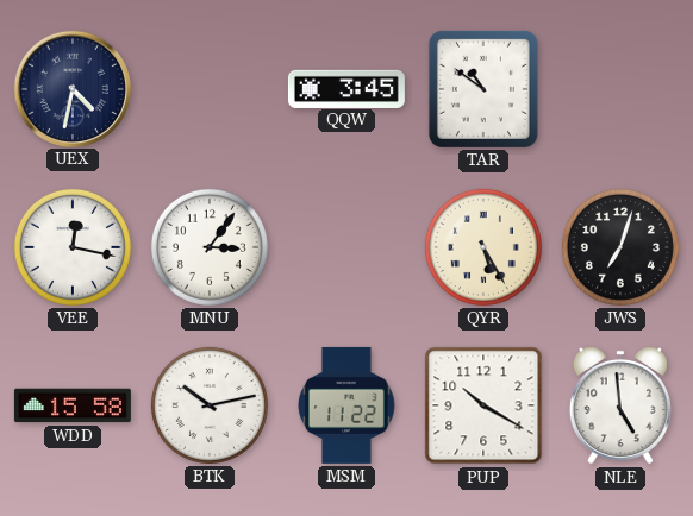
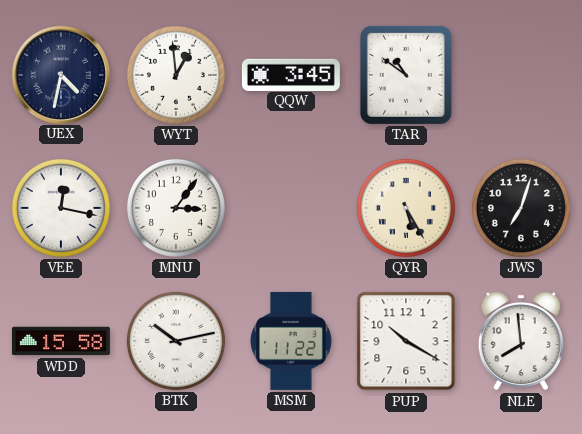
WYT: none -> 12:59 (176, 75)
NLE: 4:59 -> 7:59 (521, 341)
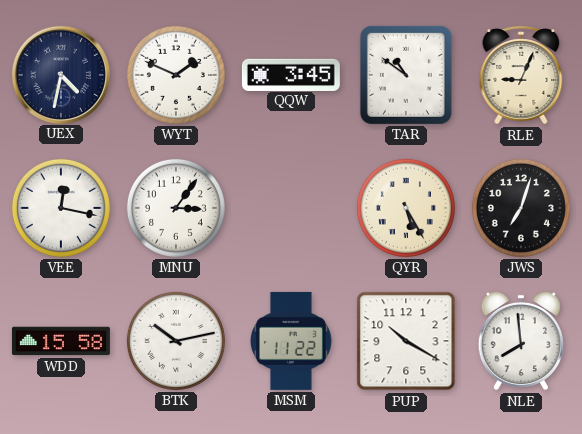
WYT: 12:59 -> 1:49 (176, 75)
RLE: none -> 9:04 (521, 75)
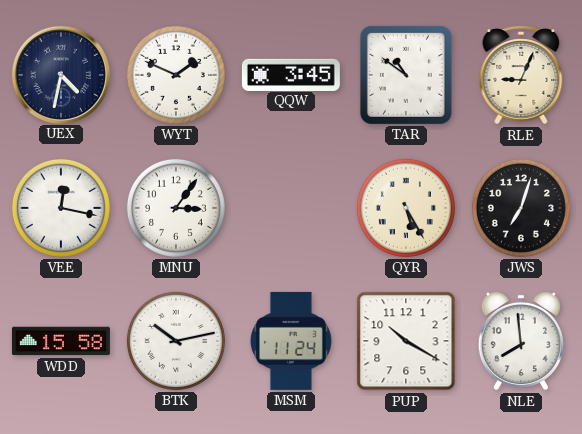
MSM: 11:22 -> 11:24 (292, 341)
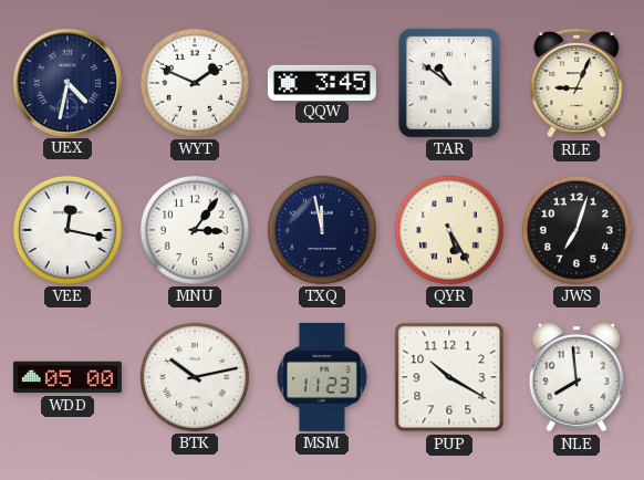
TXQ: none -> 11:58 (322, 230)
WDD: 15:58 -> 05:00 (67, 377)
MSM: 11:24 -> 11:23 (323, 377)
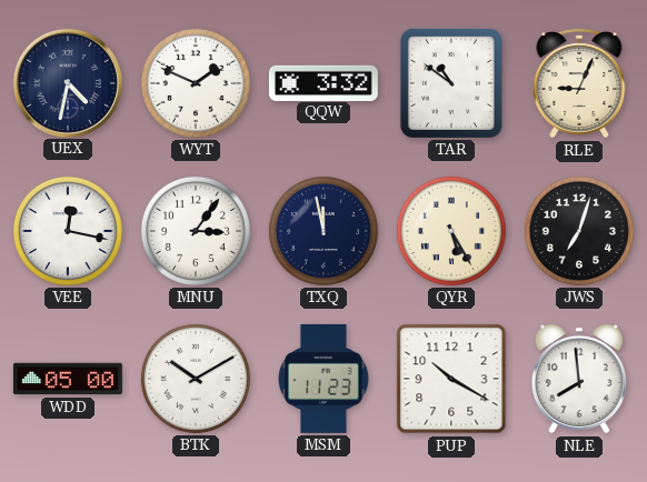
QQW: 3:45 -> 3:32 (323, 82)
BTK: 10:13 -> 10:10 (196, 379)
